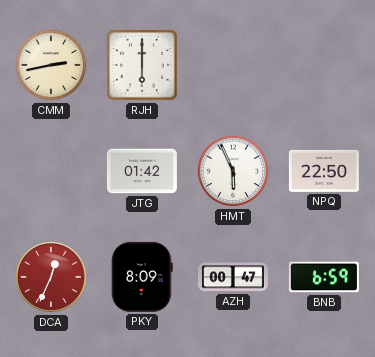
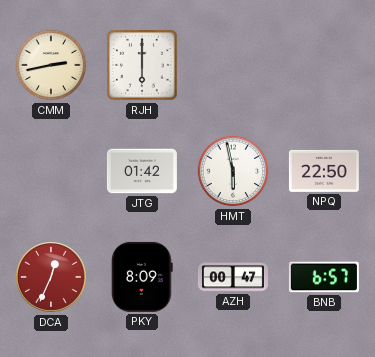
HMT: 5:56 -> 5:58 (233, 171)
BNB: 6:59 -> 6:57 (324, 277)
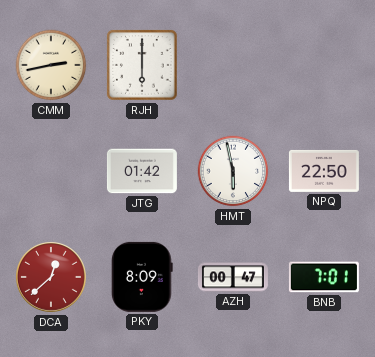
DCA: 12:34 -> 12:38 (52, 278)
BNB: 6:57 -> 7:01 (324, 277)
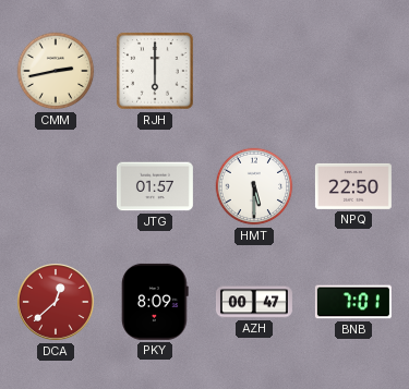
JTG: 01:42 -> 01:57 (155, 186)
HMT: 5:58 -> 5:30 (254, 186)
